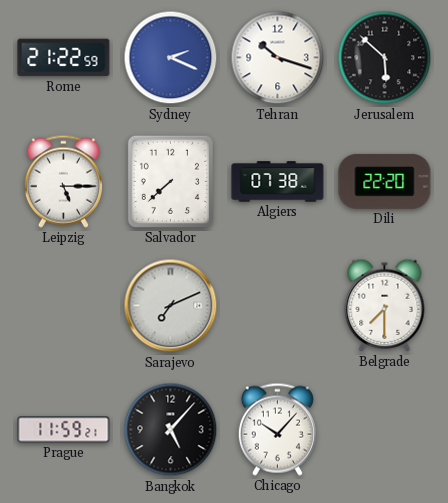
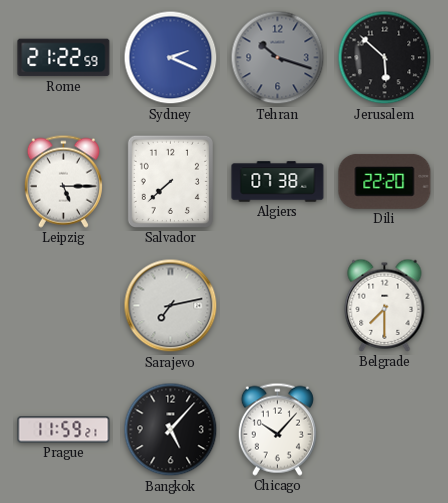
Tehran dial: white -> grey (278, 58)
Sarajevo: 7:11 -> 7:13 (171, 306)
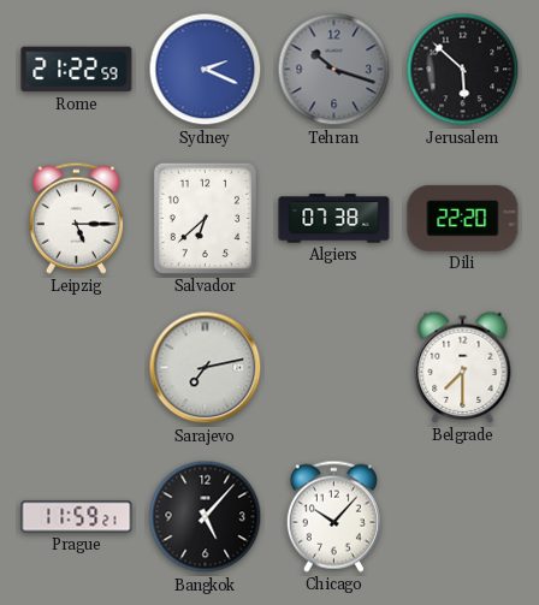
Salvador: 7:38 -> 6:38 (205, 218)
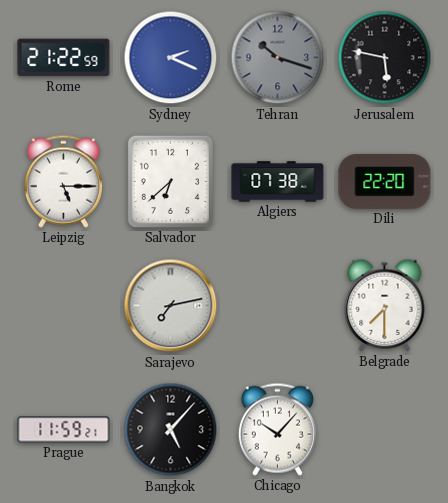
Jerusalem: 5:52 -> 5:47 (385, 58)
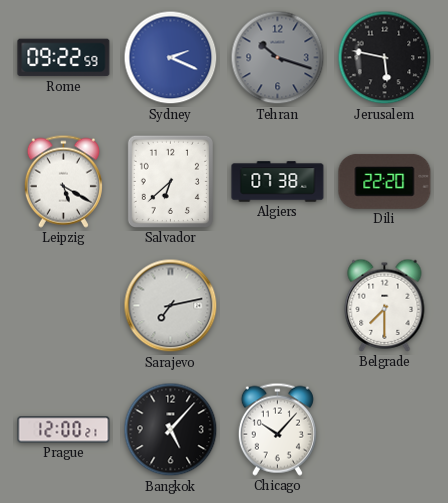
Rome: 21:22 -> 09:22 (64, 58)
Leipzig: 5:15 -> 5:20 (63, 181)
Prague: 11:59 -> 12:00 (64, 430)
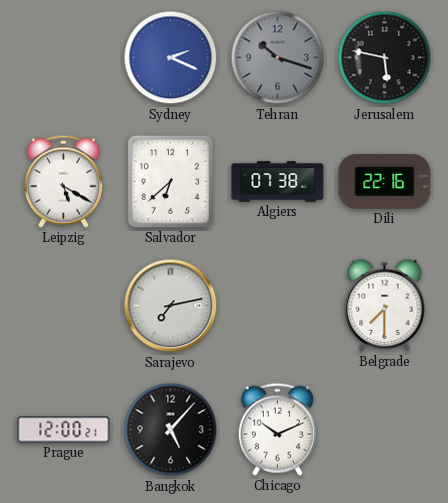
Rome: 09:22 -> none (64, 58)
Dili: 22:20 -> 22:16 (385, 181)
Chicago: 10:07 -> 10:11 (277, 429)
